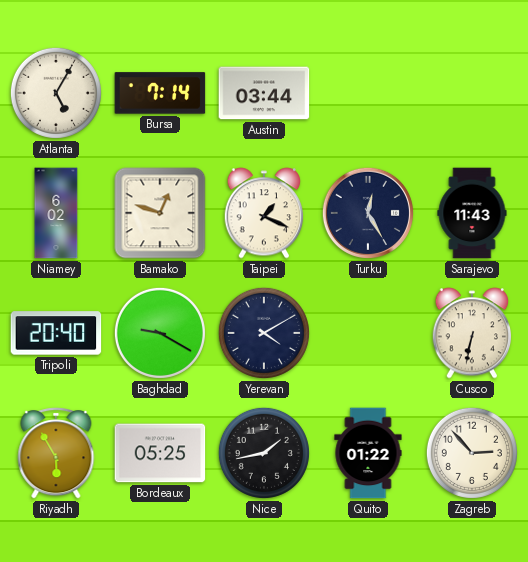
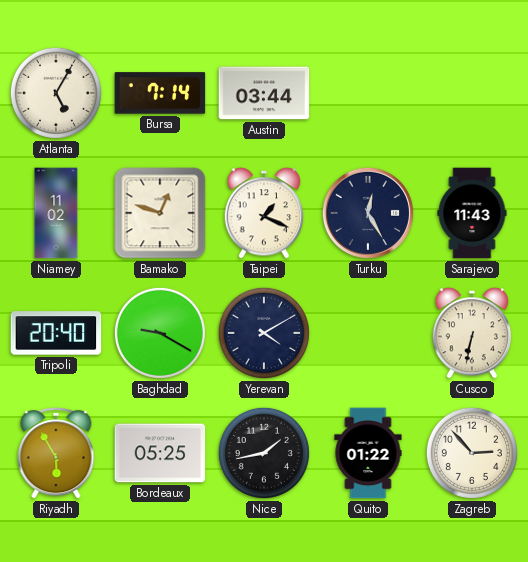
Niamey: 6:02 -> 11:02 (56, 213)
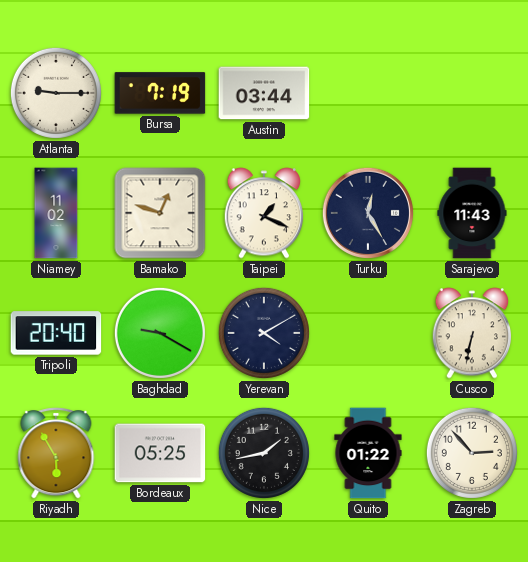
Atlanta: 5:05 -> 9:15 (56, 93)
Bursa: 7:14 -> 7:19 (160, 93)
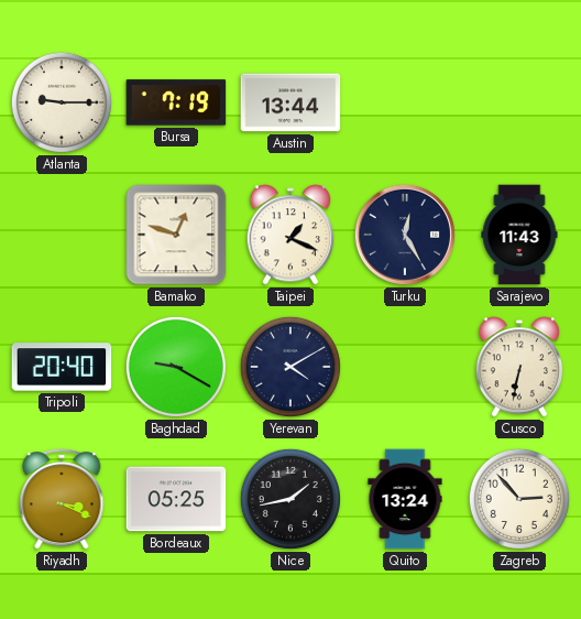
Austin: 03:44 -> 13:44 (290, 102)
Niamey: 11:02 -> none (56, 213)
Riyadh: 5:55 -> 3:19 (62, 499)
Quito: 01:22 -> 13:24 (405, 499)
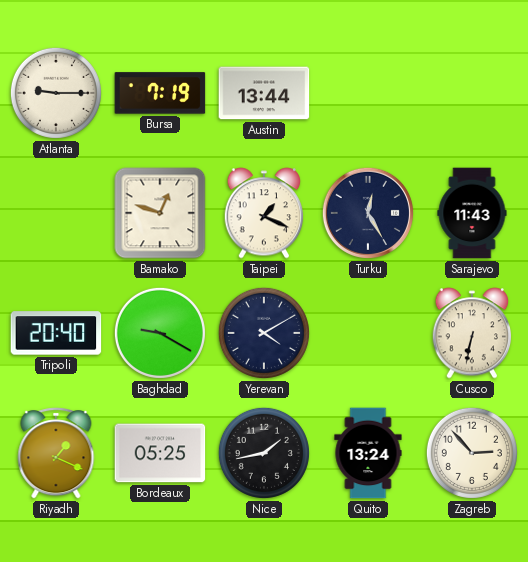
Riyadh: 3:19 -> 1:19 (56, 453)
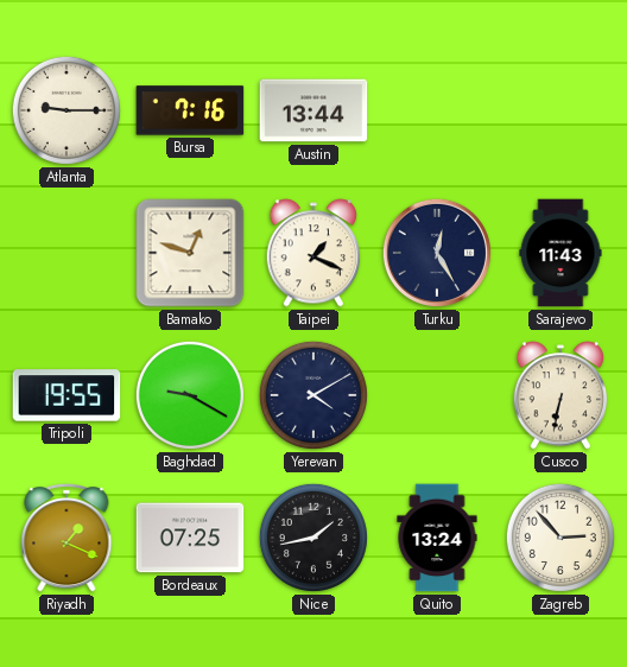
Bursa: 7:19 -> 7:16 (190, 110)
Tripoli: 20:40 -> 19:55 (66, 395)
Bordeaux: 05:25 -> 07:25 (190, 538)
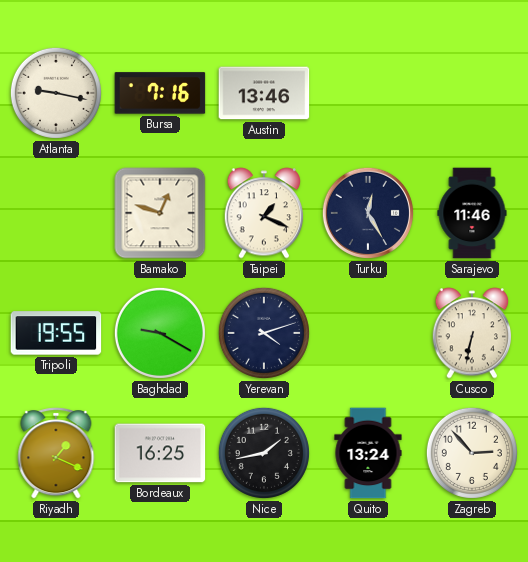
Atlanta: 9:15 -> 9:17 (56, 93)
Austin: 13:44 -> 13:46 (264, 93)
Sarajevo: 11:43 -> 11:46 (472, 213)
Yerevan: 4:10 -> 4:12 (264, 333)
Bordeaux: 07:25 -> 16:25 (160, 453)
